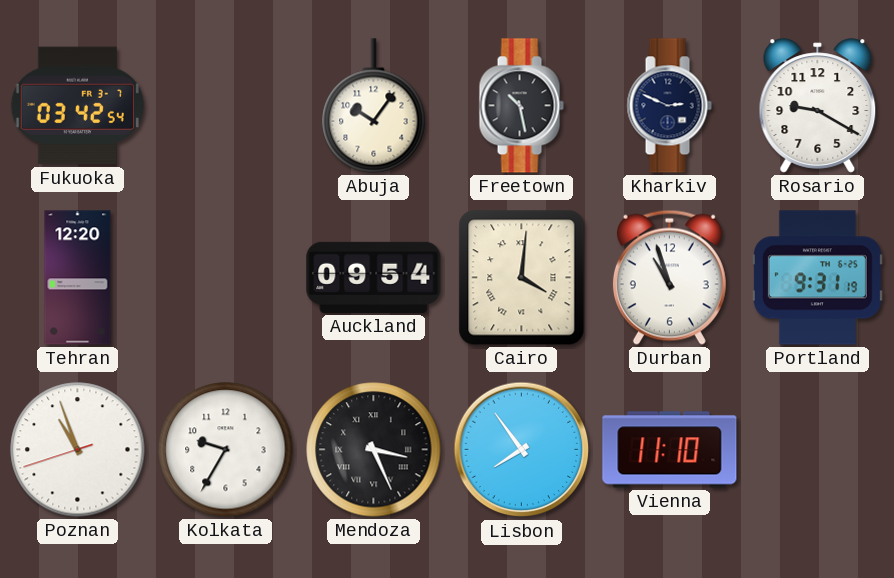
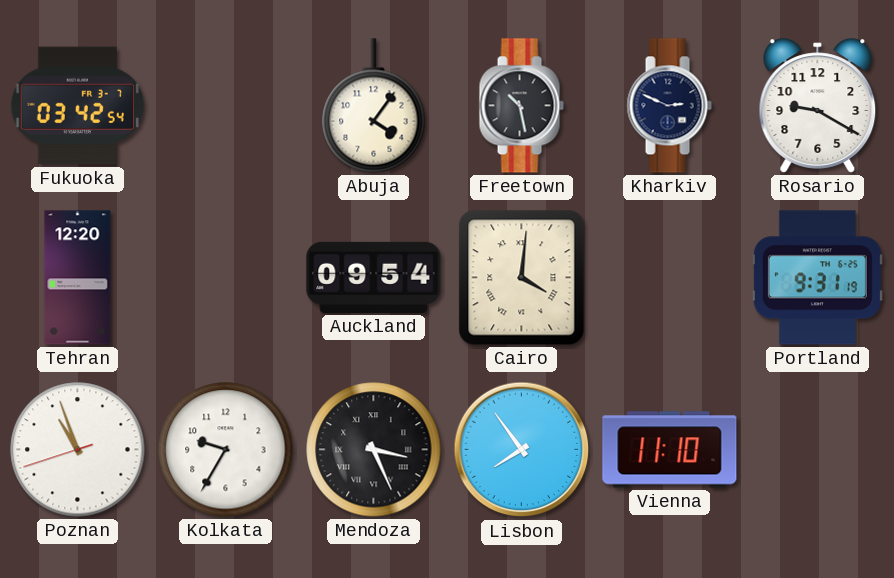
Abuja: 10:06 -> 4:06 (374, 106)
Durban: 10:57 -> none (669, 277)
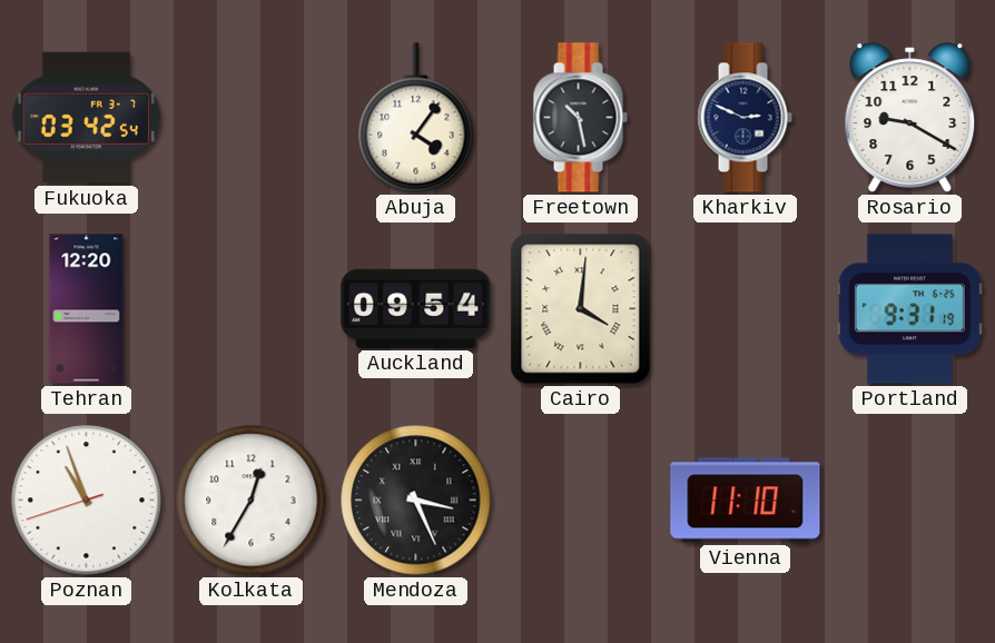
Kolkata: 9:35 -> 12:35 (252, 501)
Lisbon: 7:54 -> none (522, 450)
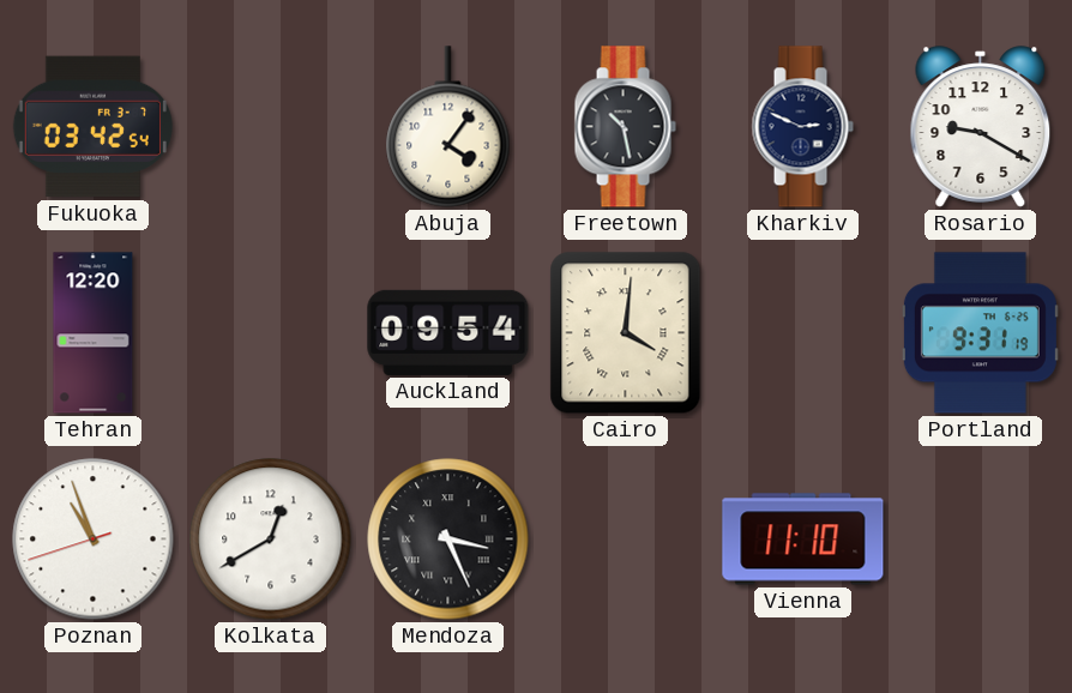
Kolkata: 12:35 -> 12:40 (271, 540)
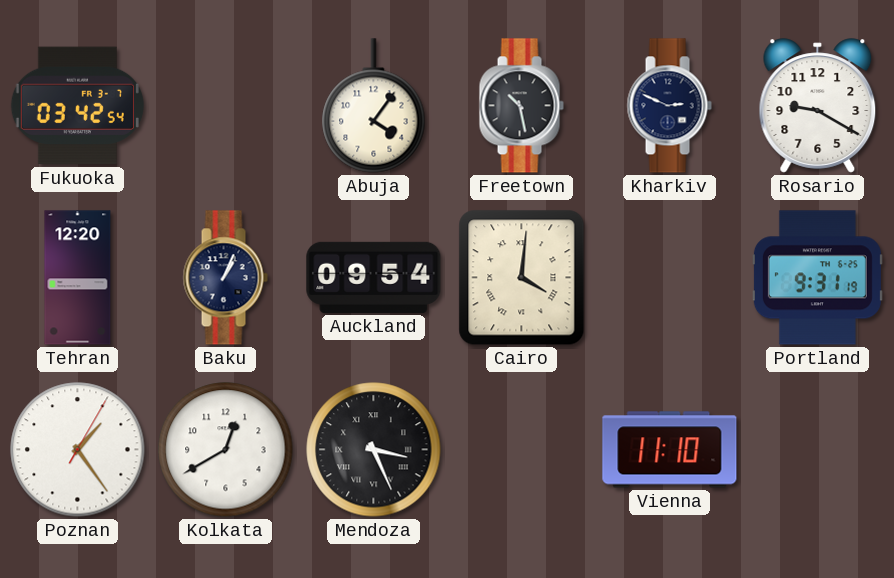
Baku: none -> 1:04 (225, 278)
Poznan: 10:56 -> 1:24 (78, 450)
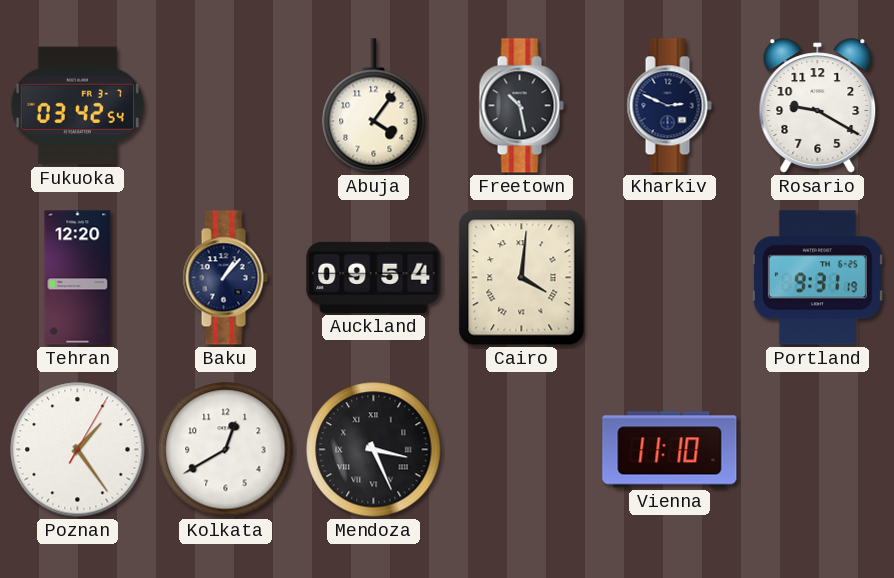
Baku: 1:04 -> 1:07 (225, 278)
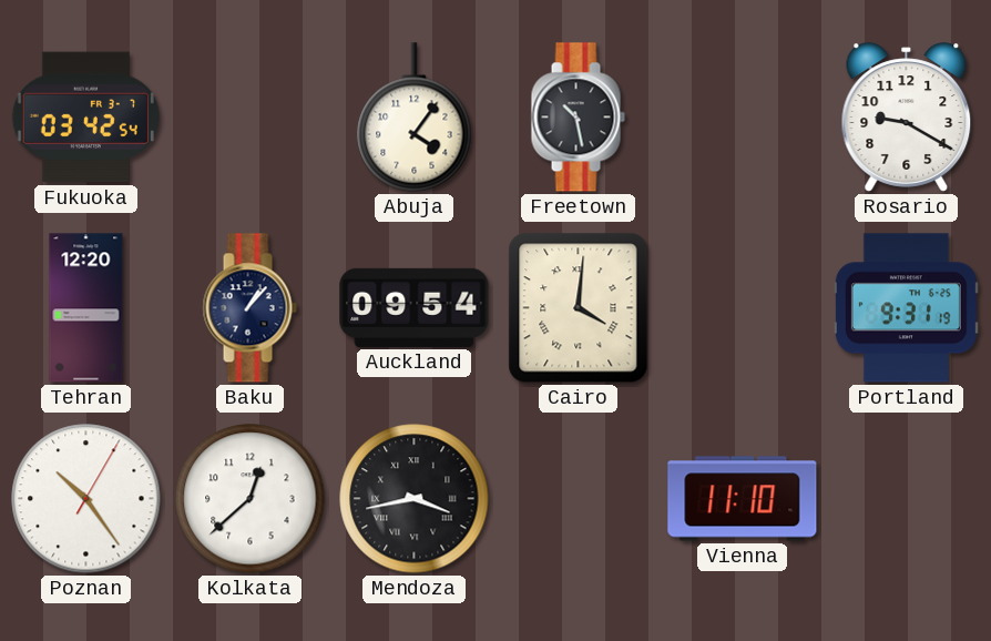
Kharkiv: 2:49 -> none (669, 106)
Poznan: 1:24 -> 10:24 (86, 499)
Kolkata: 12:40 -> 12:38 (251, 499)
Mendoza: 3:26 -> 3:43 (415, 499)
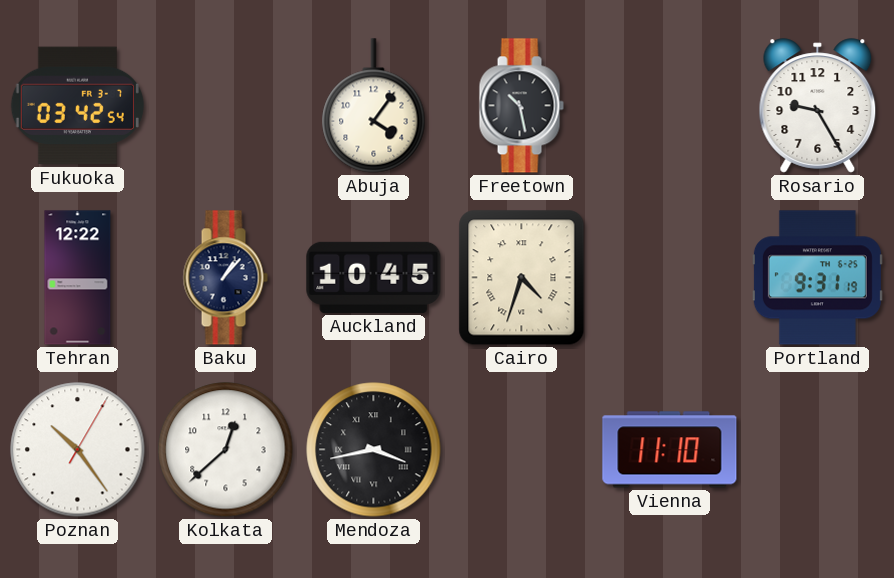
Rosario: 9:20 -> 9:25 (818, 106)
Tehran: 12:20 -> 12:22 (78, 278)
Auckland: 09:54 -> 10:45 (374, 277)
Cairo: 4:01 -> 4:33 (522, 278)
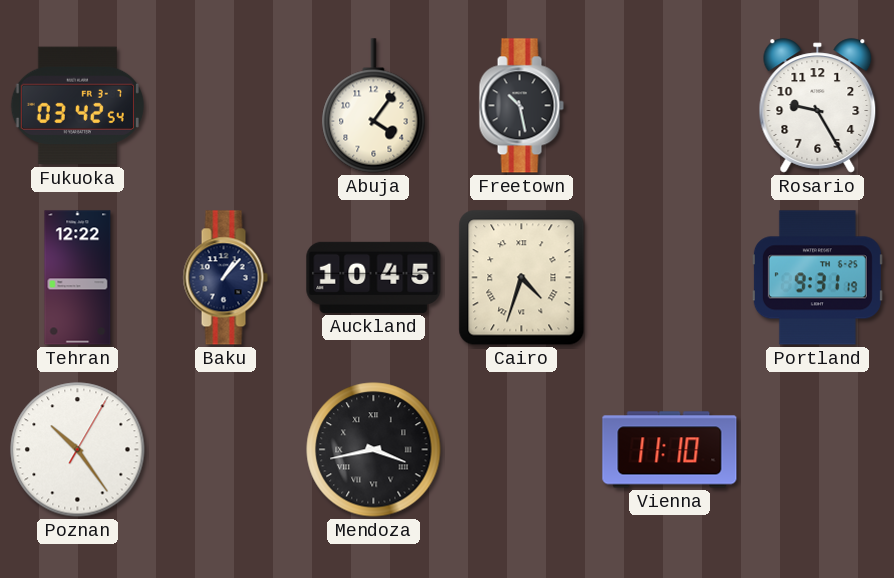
Kolkata: 12:38 -> none (226, 450)
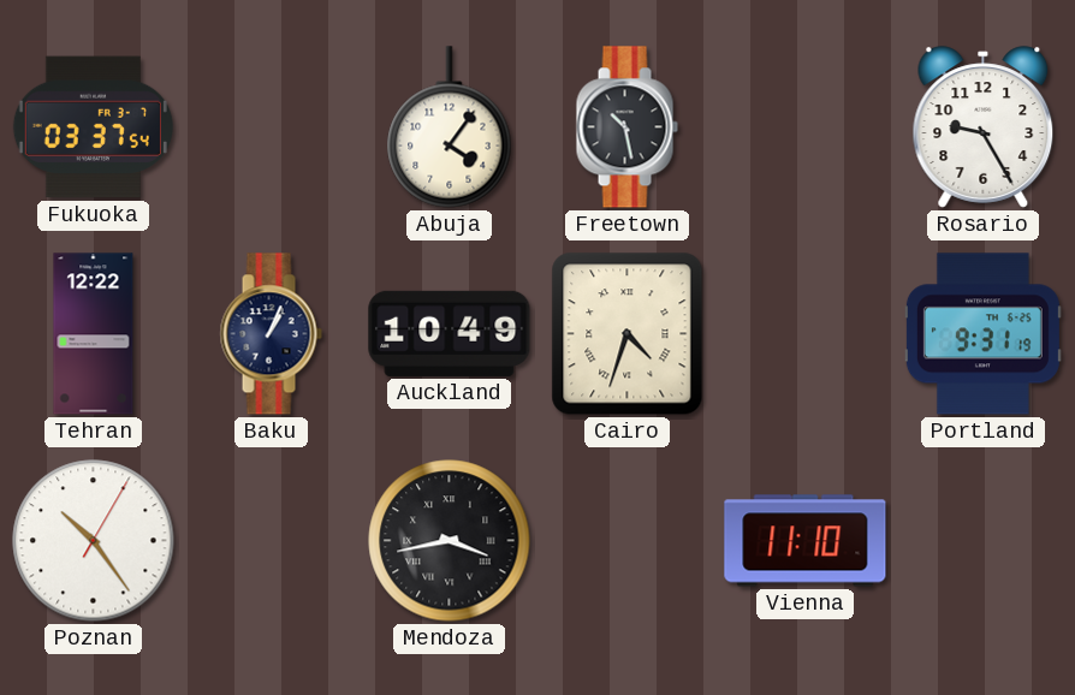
Fukuoka: 03:42 -> 03:37 (93, 127)
Baku: 1:07 -> 1:04 (271, 334)
Auckland: 10:45 -> 10:49 (450, 333)
